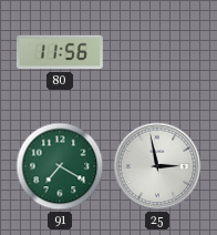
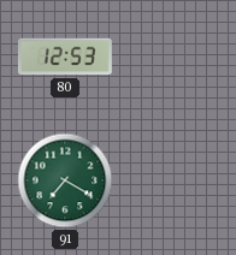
80: 11:56 -> 12:53 (65, 57)
25: 2:58 -> none (157, 166)
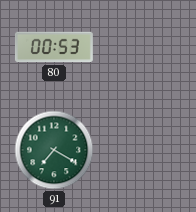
80: 12:53 -> 00:53 (54, 47)
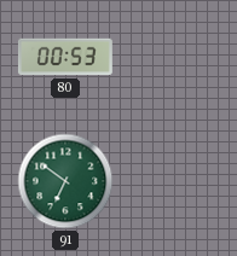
91: 7:20 -> 6:51 (65, 181)
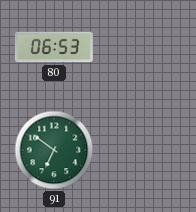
80: 00:53 -> 06:53 (54, 47)
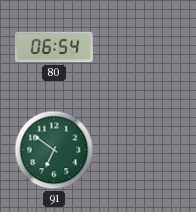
80: 06:53 -> 06:54 (54, 47)
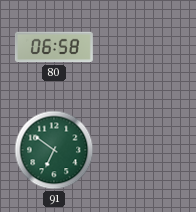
80: 06:54 -> 06:58 (54, 47)
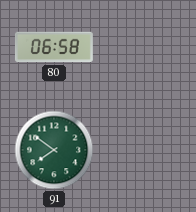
91: 6:51 -> 7:51 (54, 150)
